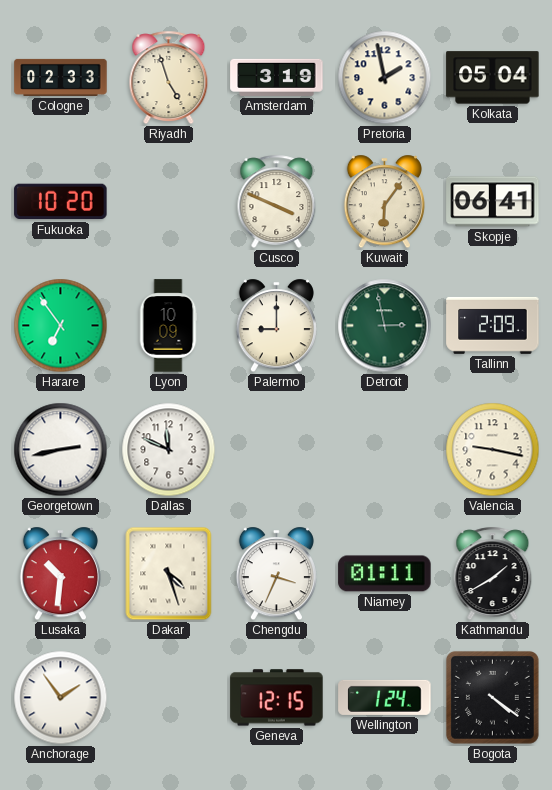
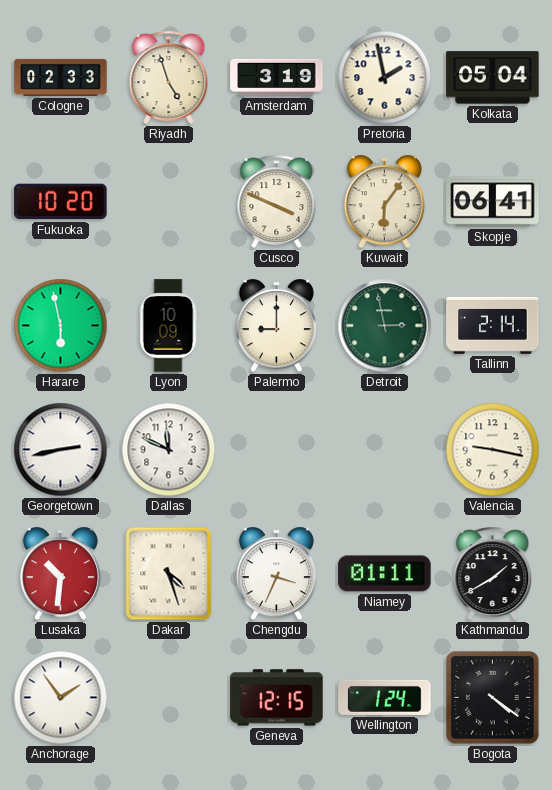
Harare: 6:54 -> 5:58 (61, 326)
Tallinn: 2:09 -> 2:14 (493, 325)
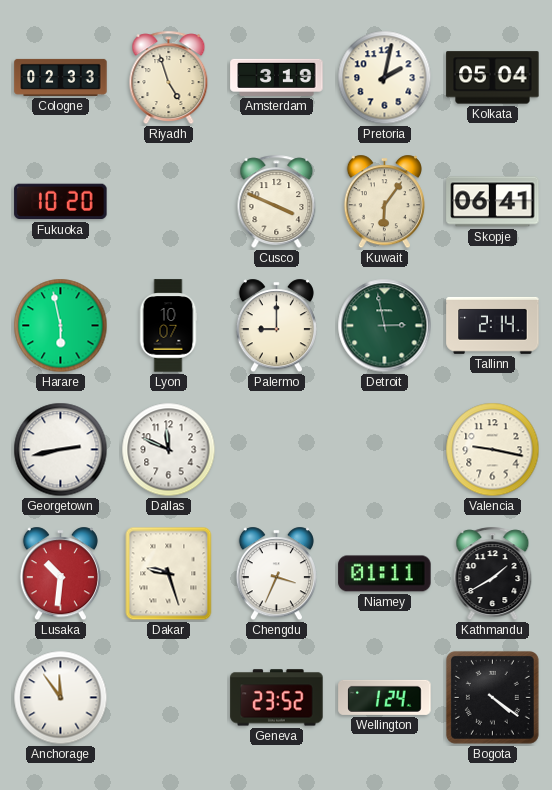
Pretoria: 1:58 -> 2:02 (385, 78)
Lyon: 10:09 -> 10:07 (168, 326)
Dakar: 4:27 -> 9:27 (169, 574)
Anchorage: 1:54 -> 11:54 (61, 698)
Geneva: 12:15 -> 23:52 (277, 698)
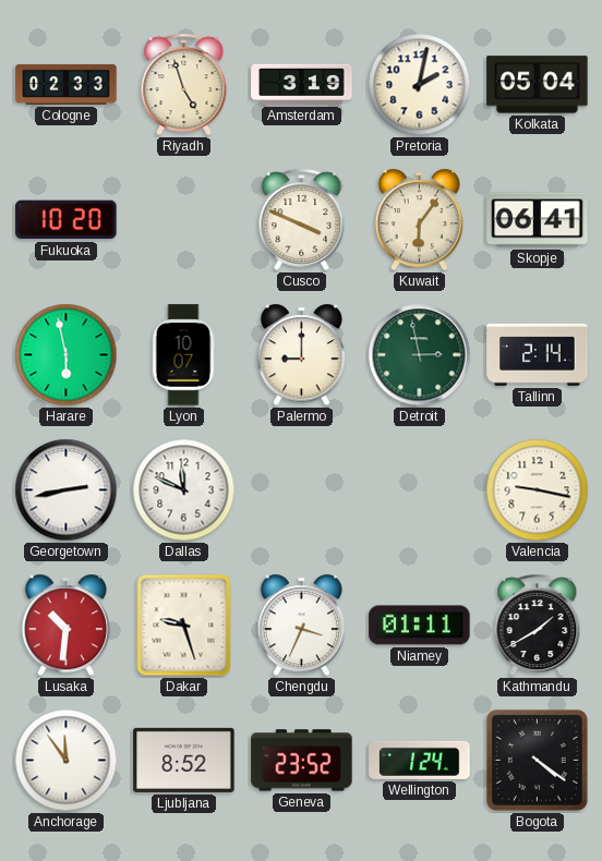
Ljubljana: none -> 8:52 (184, 760)
